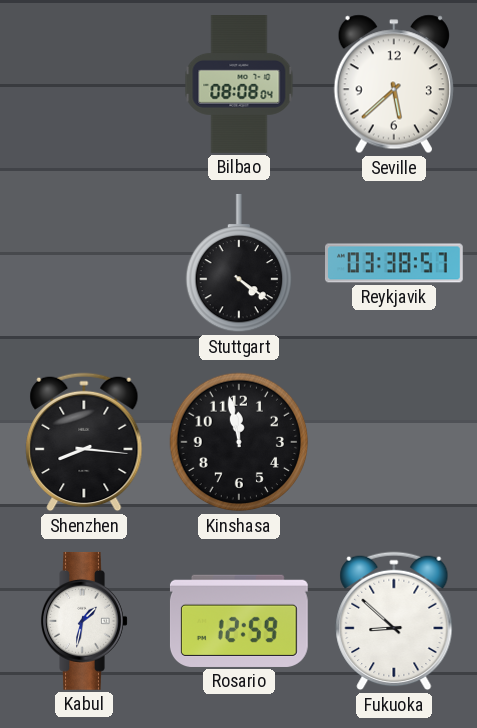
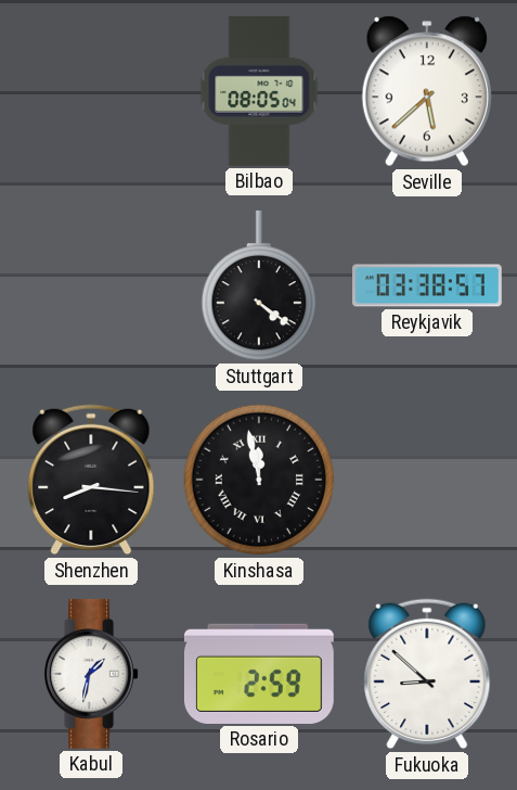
Bilbao: 08:08 -> 08:05 (259, 92)
Kinshasa numerals: Arabic -> Roman (259, 480)
Rosario: 12:59 -> 2:59 (259, 674)
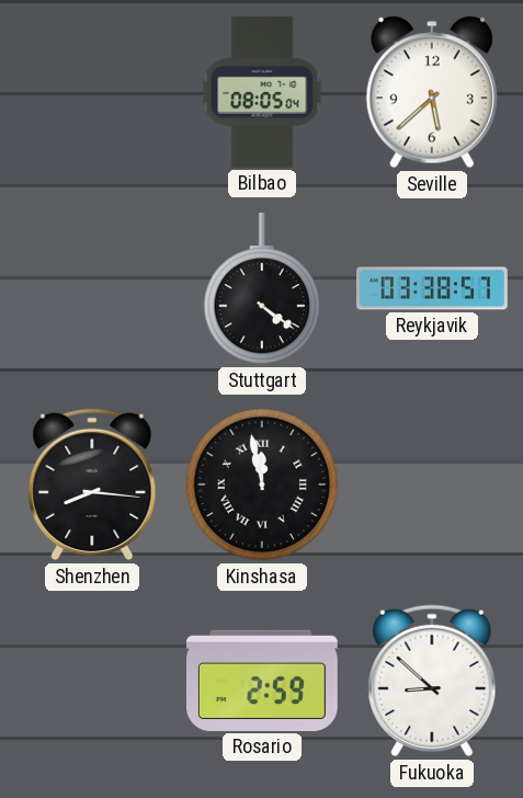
Kabul: 1:32 -> none (91, 674)
